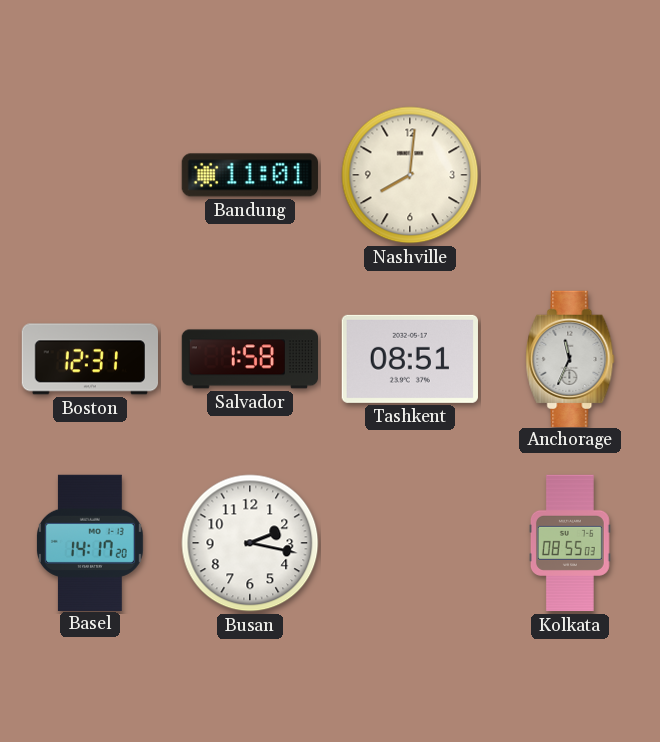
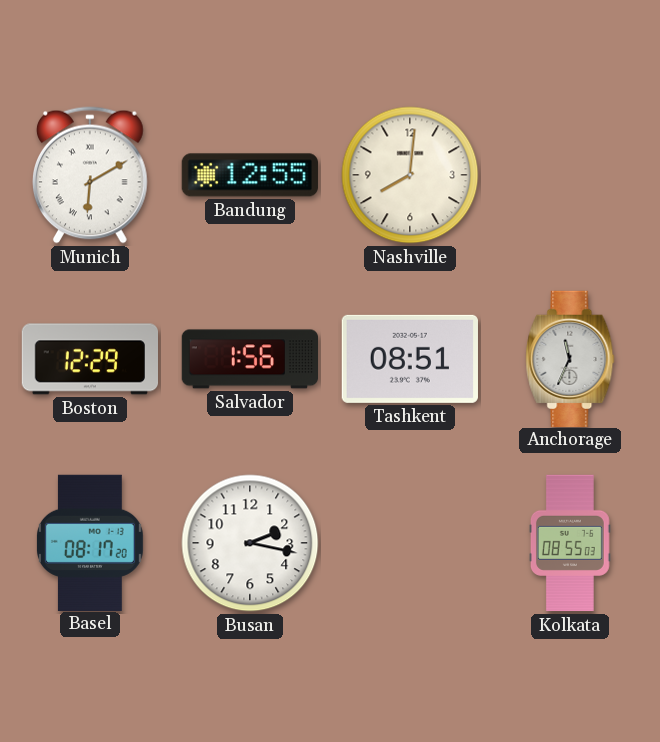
Munich: none -> 6:10 (91, 175)
Bandung: 11:01 -> 12:55 (250, 175)
Boston: 12:31 -> 12:29 (89, 359)
Salvador: 1:58 -> 1:56 (249, 359)
Basel: 14:17 -> 08:17 (90, 542)
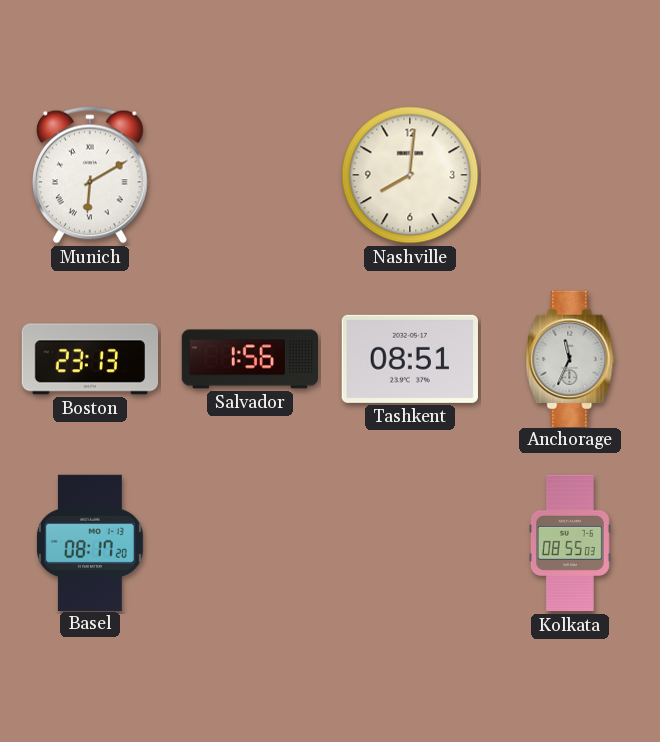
Bandung: 12:55 -> none (250, 175)
Boston: 12:29 -> 23:13 (89, 359)
Busan: 2:17 -> none (250, 543)
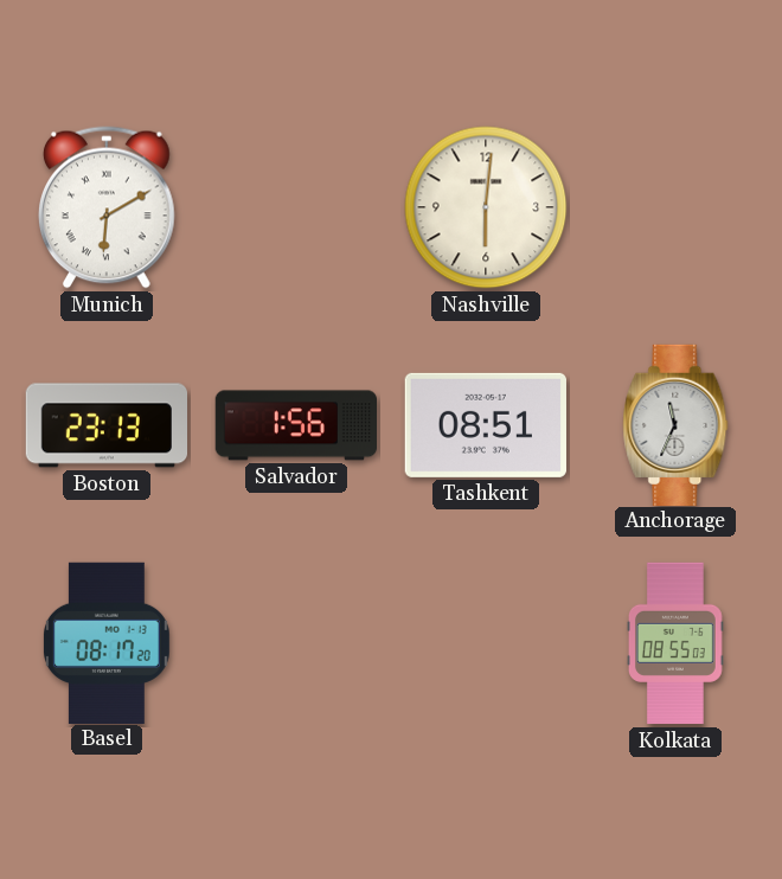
Nashville: 8:01 -> 6:01 (486, 207)
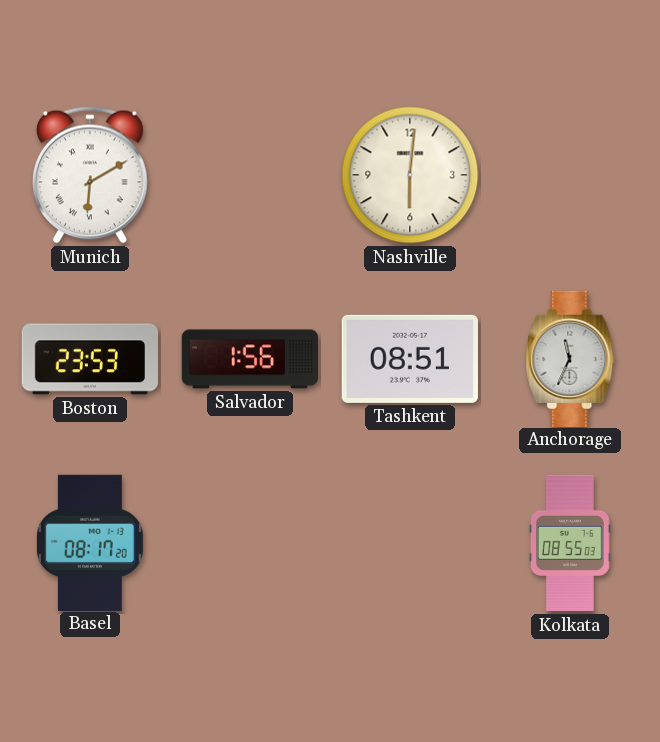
Boston: 23:13 -> 23:53 (89, 359)
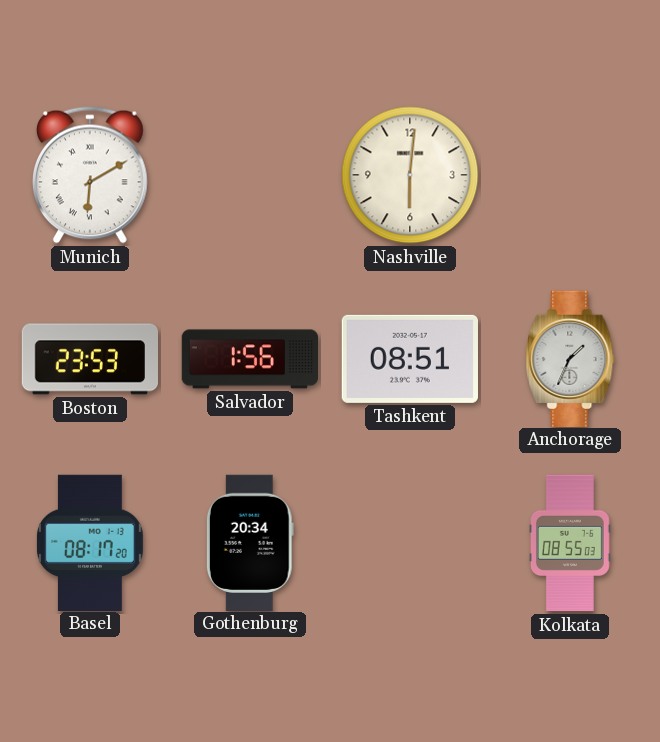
Anchorage: 11:34 -> 1:34 (570, 358)
Gothenburg: none -> 20:34 (250, 542)
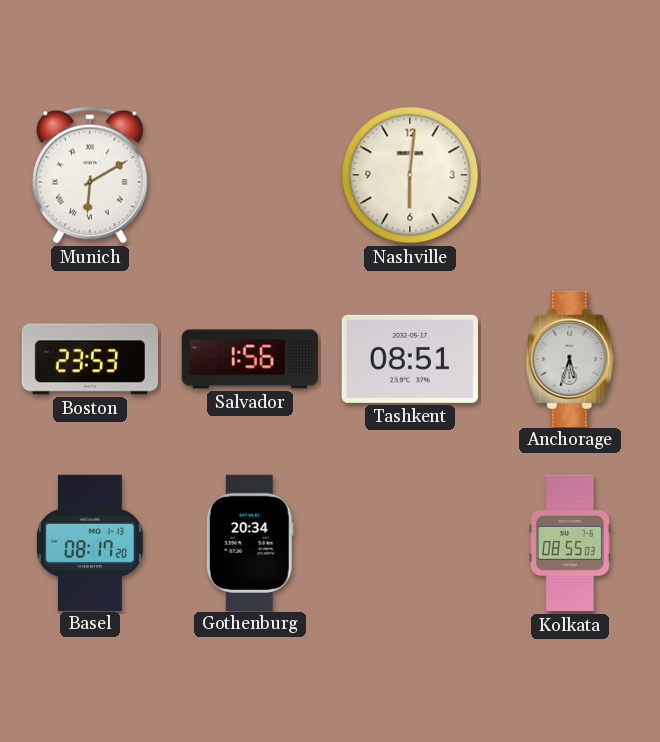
Anchorage: 1:34 -> 5:33 (570, 358)
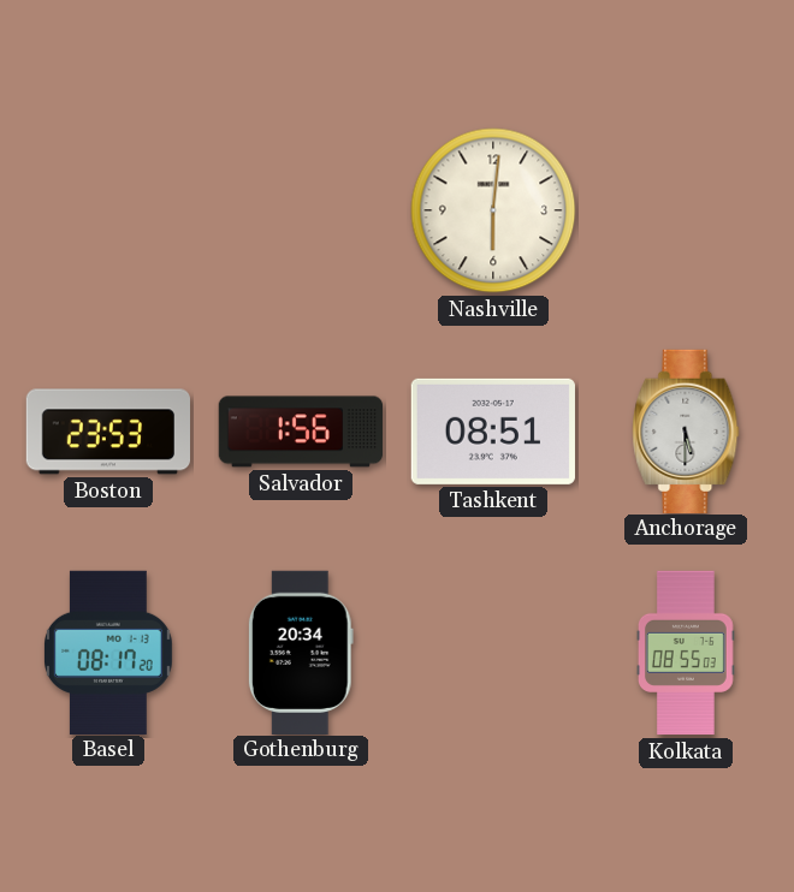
Munich: 6:10 -> none (91, 175)
Anchorage: 5:33 -> 5:30 (686, 430)
